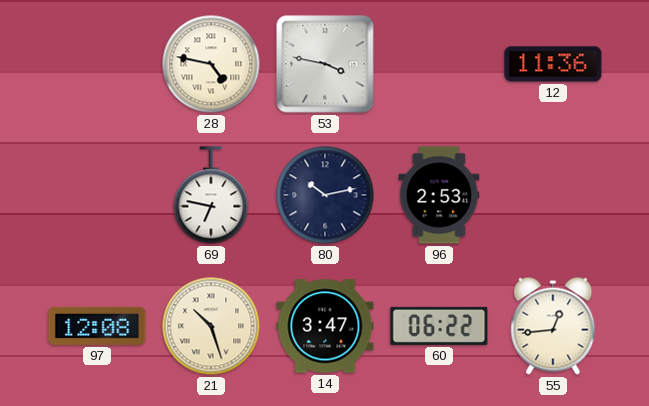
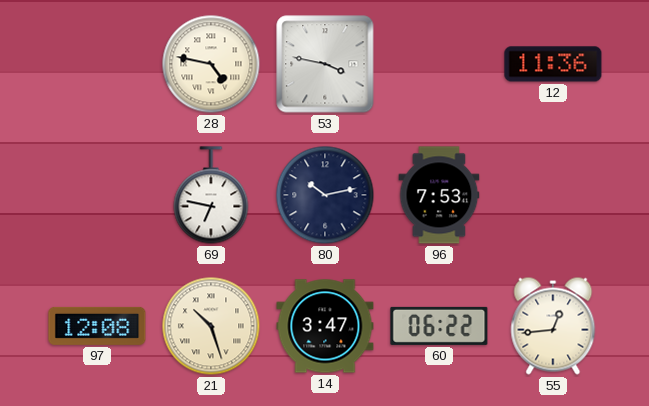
96: 2:53 -> 7:53 (439, 195)
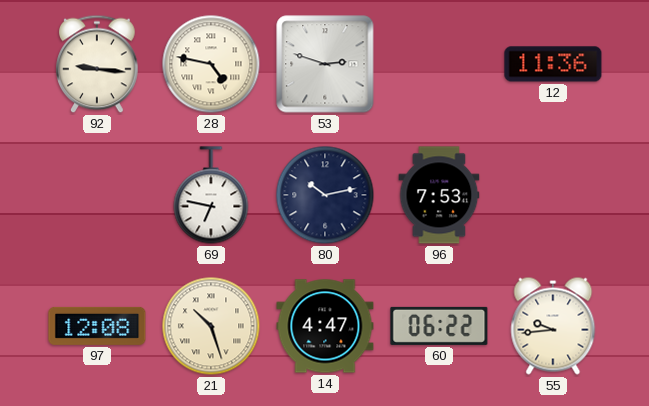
92: none -> 9:16 (97, 64)
53: 3:47 -> 2:48 (325, 64)
14: 3:47 -> 4:47 (325, 326)
55: 12:44 -> 9:44 (553, 326)
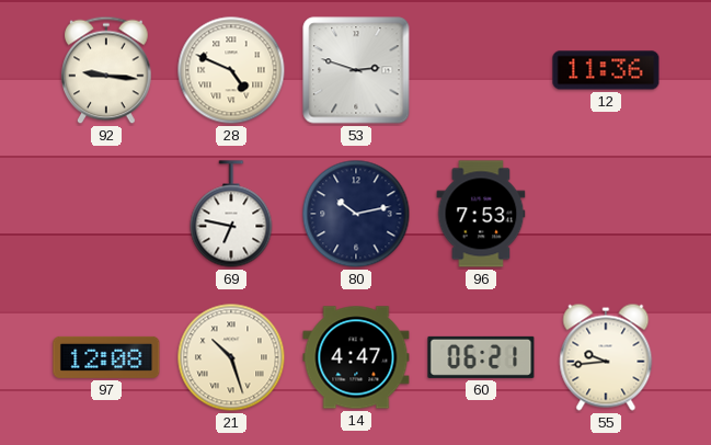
28: 4:47 -> 4:49 (231, 70)
60: 06:22 -> 06:21 (481, 357)
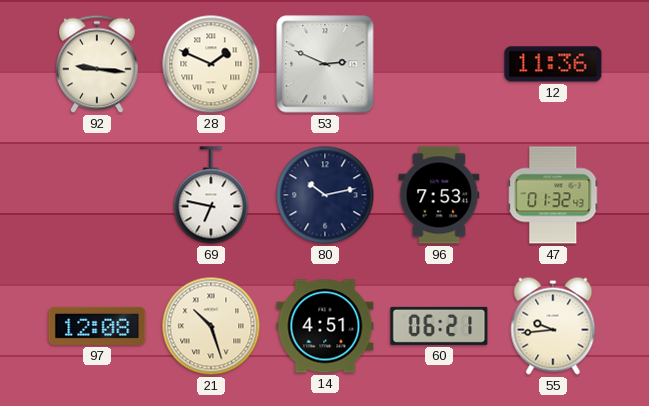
28: 4:49 -> 1:49 (211, 64)
53: 2:48 -> 2:49 (325, 64)
47: none -> 01:32 (553, 195)
14: 4:47 -> 4:51 (325, 326)
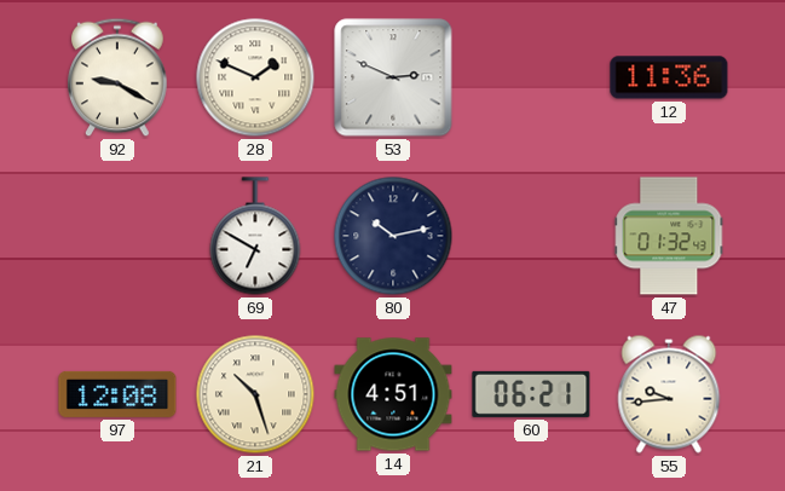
92: 9:16 -> 9:20 (117, 77)
69: 6:47 -> 6:50 (255, 236)
96: 7:53 -> none (439, 195)
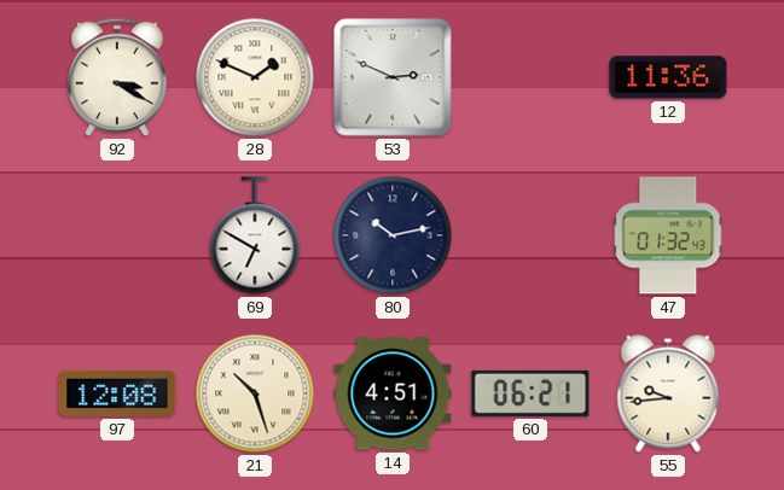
92: 9:20 -> 3:20 (117, 77)
